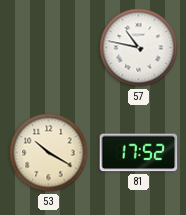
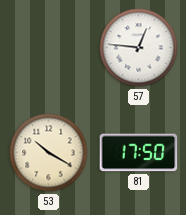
57: 10:47 -> 12:46 (139, 48)
81: 17:52 -> 17:50 (139, 153)
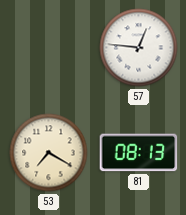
53: 10:20 -> 7:20 (49, 153)
81: 17:50 -> 08:13 (139, 153)
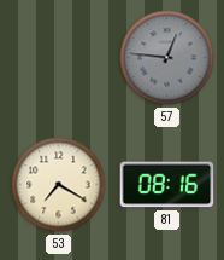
57 dial: white -> grey (167, 58)
81: 08:13 -> 08:16 (167, 185)
